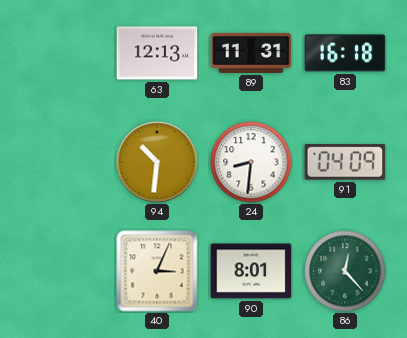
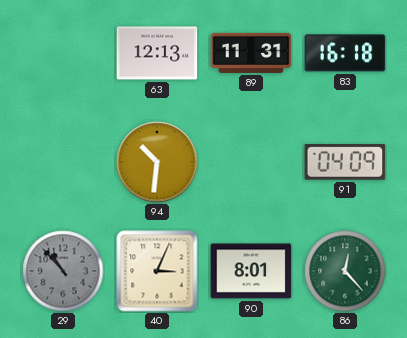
24: 8:31 -> none (251, 162)
29: none -> 10:53 (63, 271)
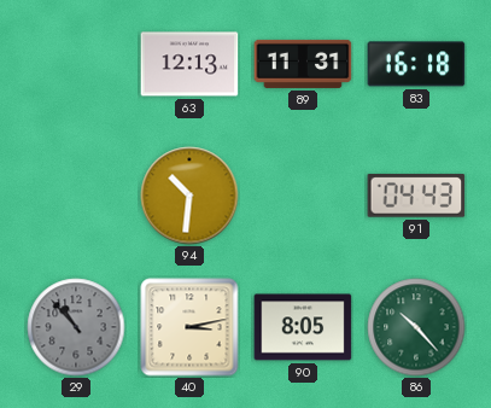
91: 04:09 -> 04:43 (416, 196)
40: 3:04 -> 3:13 (189, 327)
90: 8:01 -> 8:05 (303, 327)
86: 12:23 -> 10:23 (416, 327)
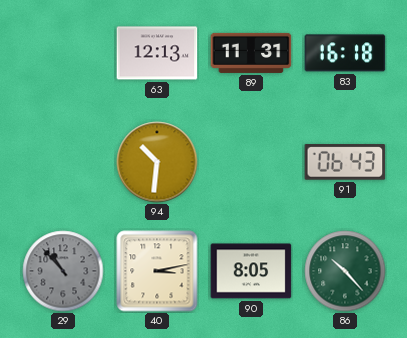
91: 04:43 -> 06:43 (345, 162)
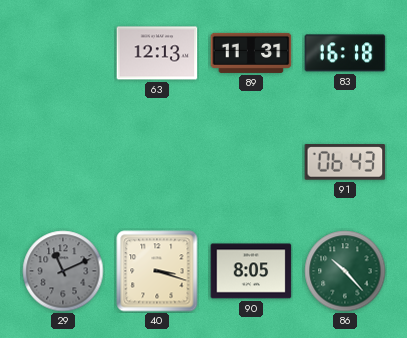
94: 10:31 -> none (157, 162)
29: 10:53 -> 11:11 (63, 271)
40: 3:13 -> 3:18 (157, 271)
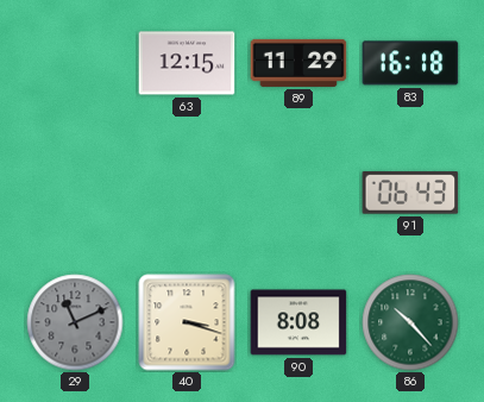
63: 12:13 -> 12:15 (187, 63)
89: 11:31 -> 11:29 (298, 63)
90: 8:05 -> 8:08 (298, 322)
